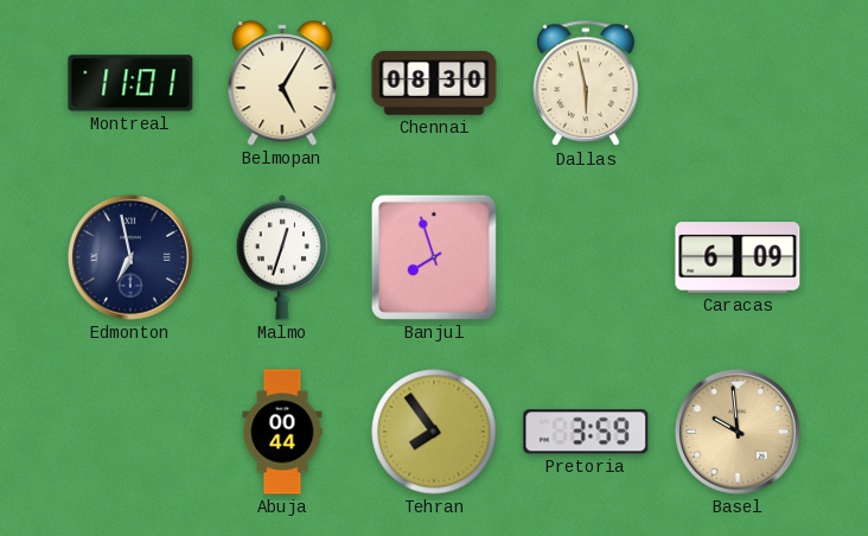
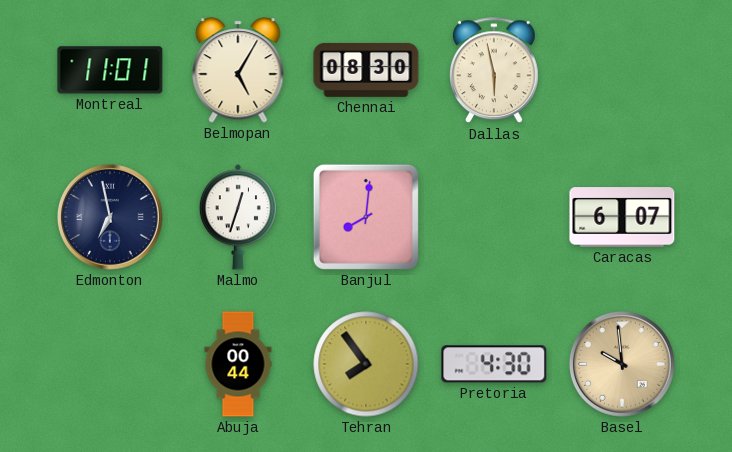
Banjul: 7:57 -> 8:01 (366, 217)
Caracas: 6:09 -> 6:07 (622, 217)
Pretoria: 3:59 -> 4:30 (494, 364)
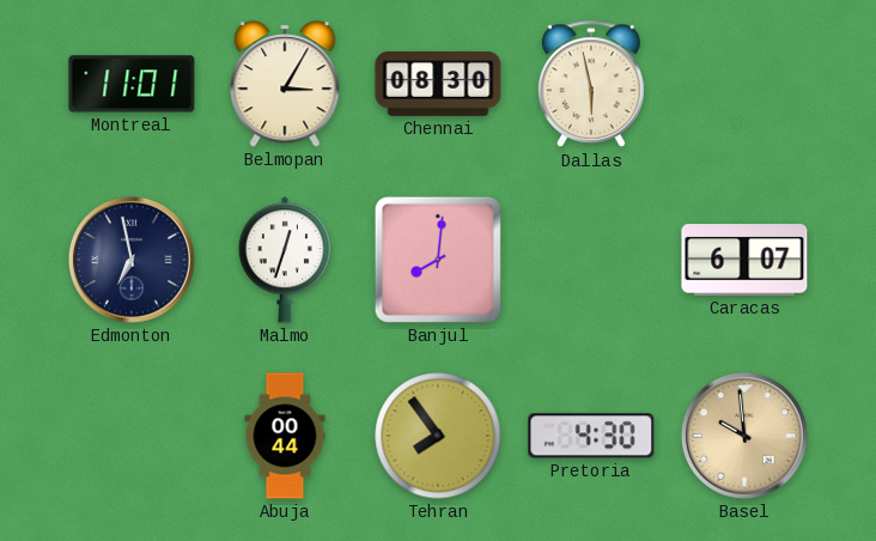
Belmopan: 5:05 -> 3:05 (285, 84)
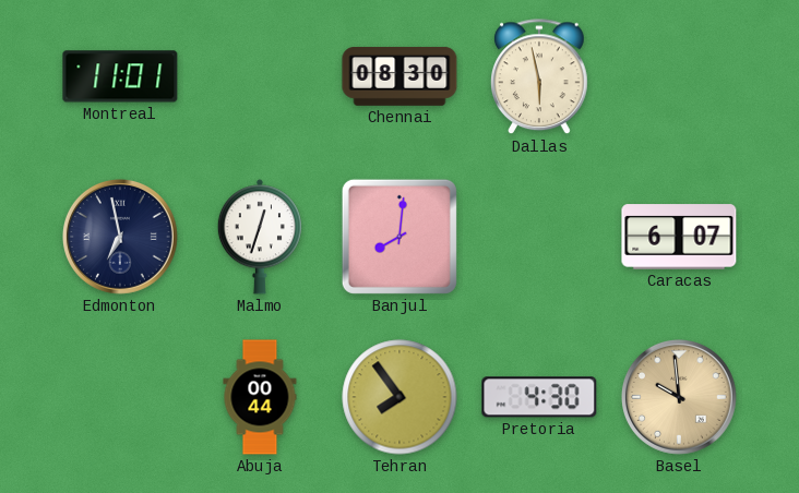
Belmopan: 3:05 -> none (285, 84)
